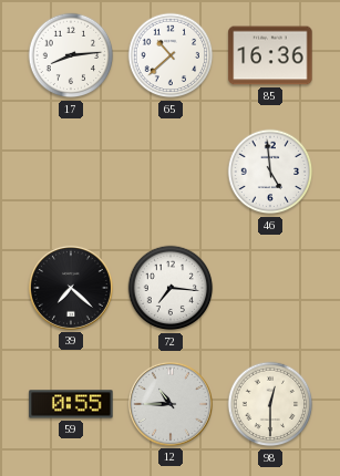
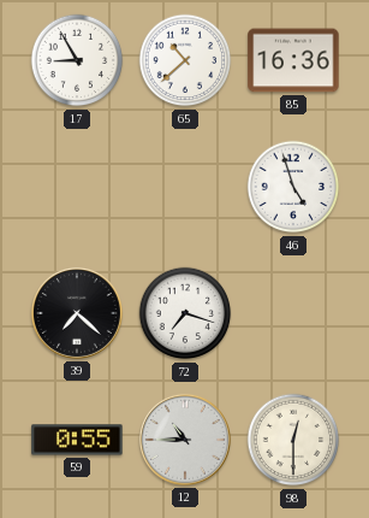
17: 8:14 -> 8:55 (77, 60)
46: 4:59 -> 4:57 (293, 187)
72: 7:16 -> 7:18 (185, 313)
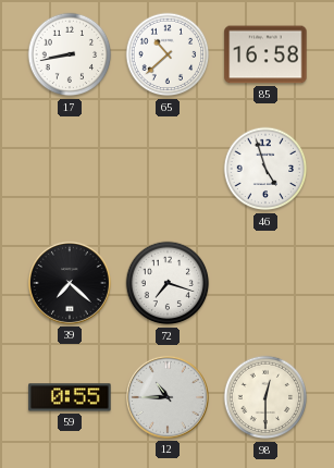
17: 8:55 -> 8:43 (70, 54)
85: 16:36 -> 16:58 (265, 54)
